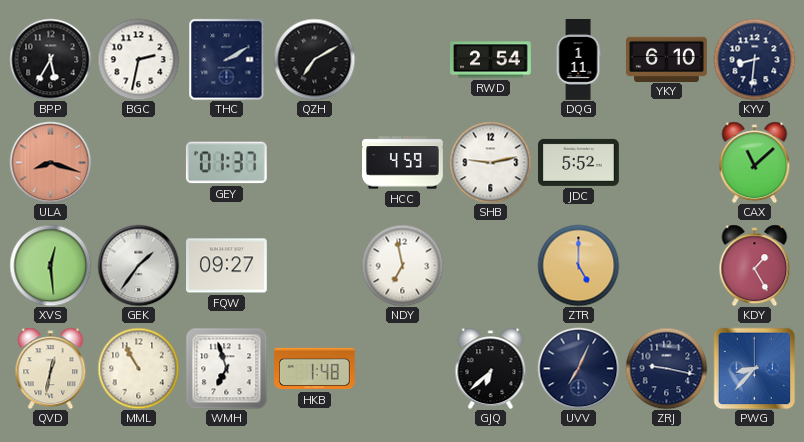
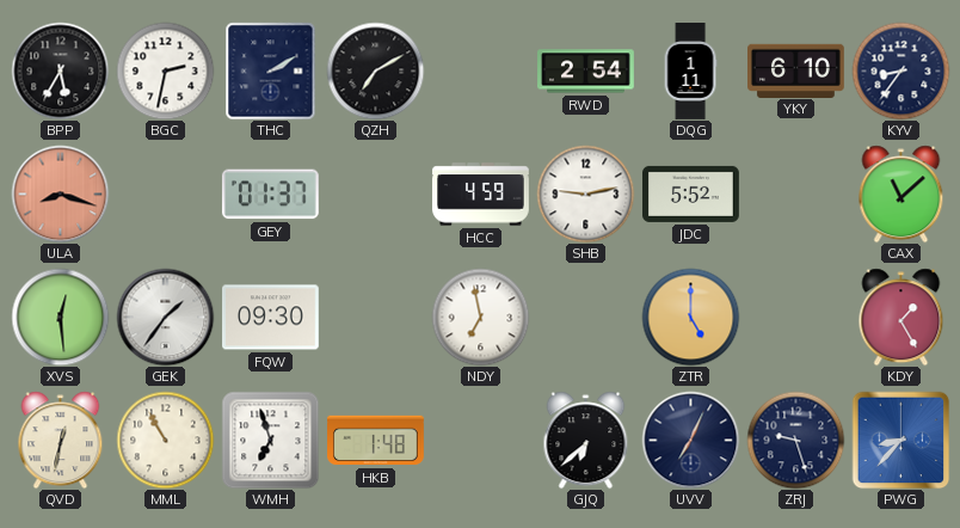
KYV: 8:31 -> 8:36 (900, 70)
FQW: 09:27 -> 09:30 (271, 318)
ZRJ: 9:17 -> 9:27 (795, 440)
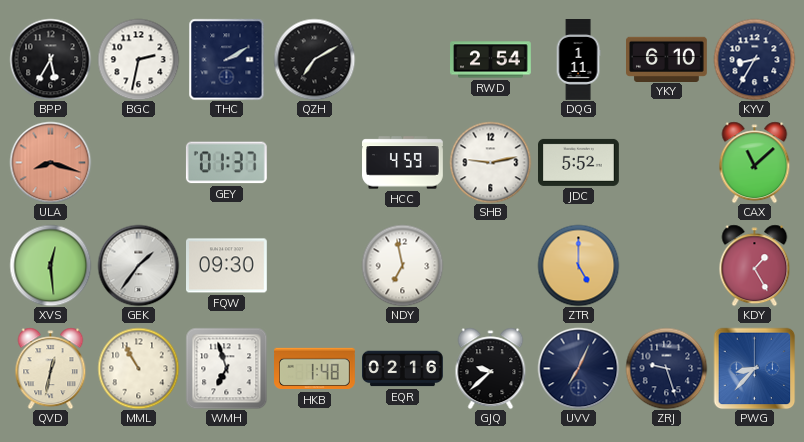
KYV: 8:36 -> 8:35 (754, 59)
EQR: none -> 02:16 (403, 369)
GJQ: 6:38 -> 9:38 (491, 368)
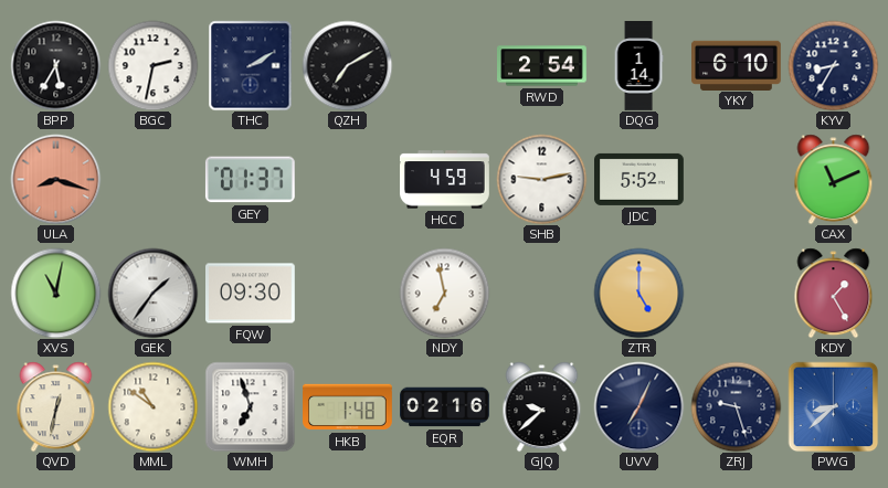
DQG: 1:11 -> 1:14 (638, 66)
CAX: 11:08 -> 11:11 (834, 179)
XVS: 12:29 -> 11:02 (55, 293)
MML: 10:55 -> 10:51 (152, 406)
PWG: 8:37 -> 8:38 (833, 406)
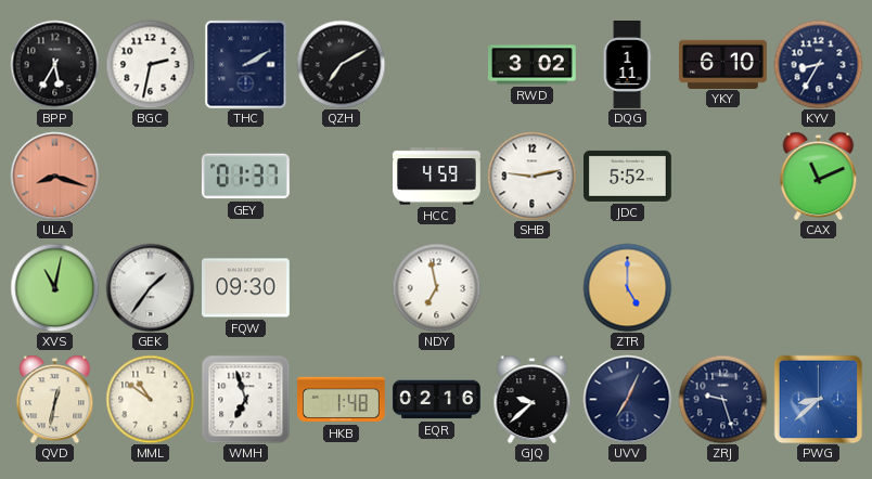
RWD: 2:54 -> 3:02 (533, 65)
DQG: 1:14 -> 1:11 (627, 65)
KDY: 1:25 -> none (834, 293)
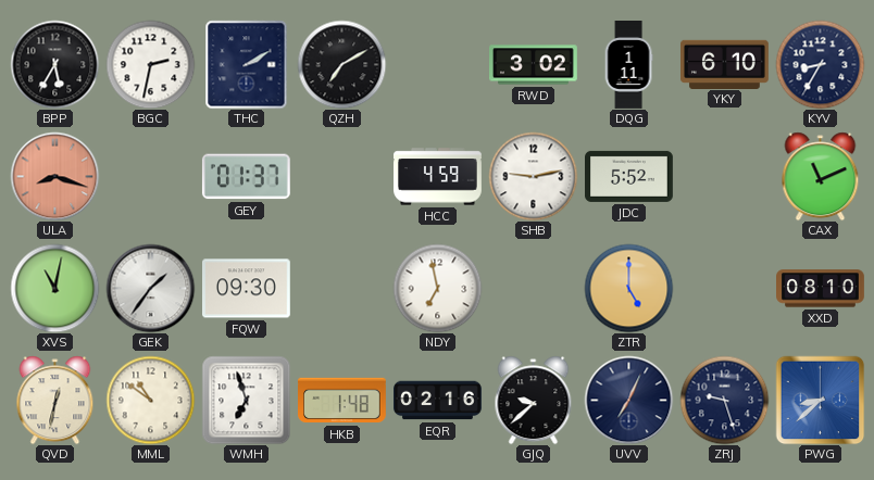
XXD: none -> 08:10 (821, 289)
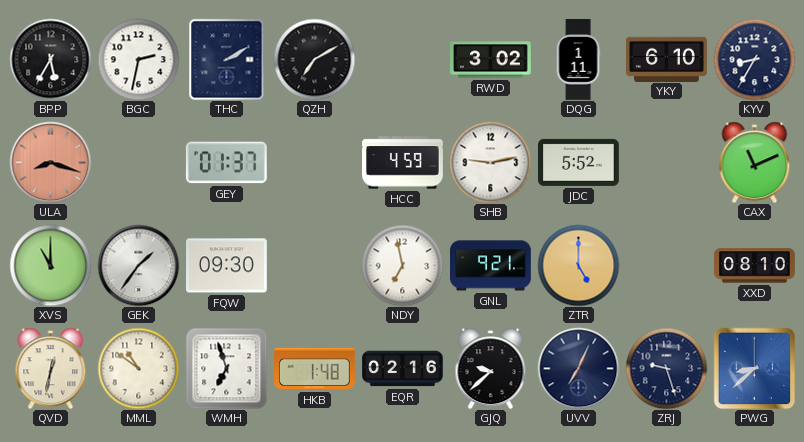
XVS: 11:02 -> 11:00 (50, 265)
GNL: none -> 9:21 (491, 266)
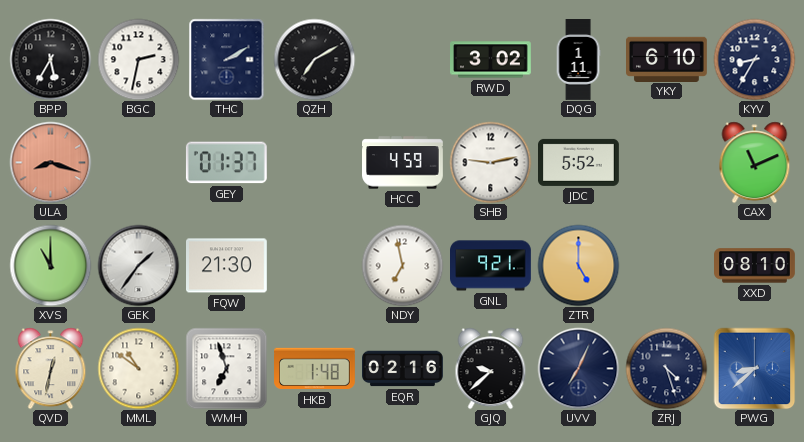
FQW: 09:30 -> 21:30 (227, 266)
ZRJ: 9:27 -> 4:27 (666, 368)
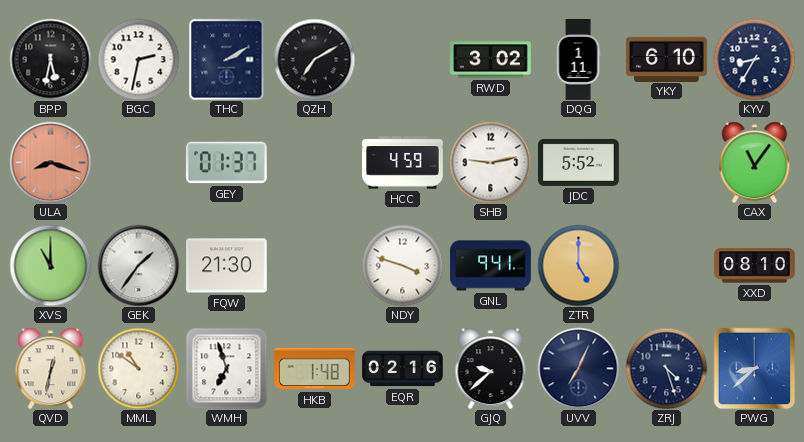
BPP: 5:35 -> 5:32 (50, 59)
CAX: 11:11 -> 11:06 (755, 162)
NDY: 6:58 -> 3:48 (402, 265)
GNL: 9:21 -> 9:41 (491, 266)
